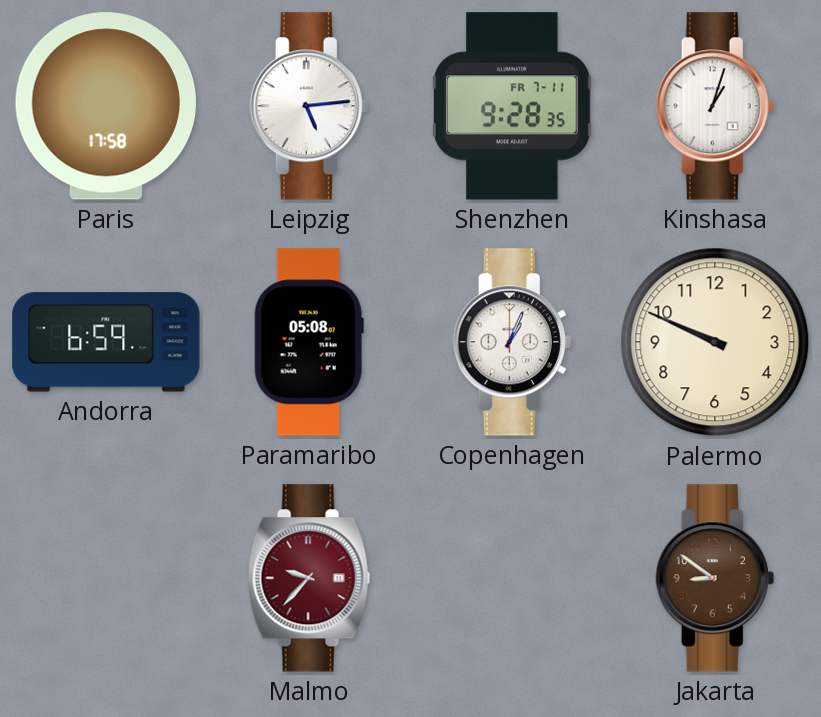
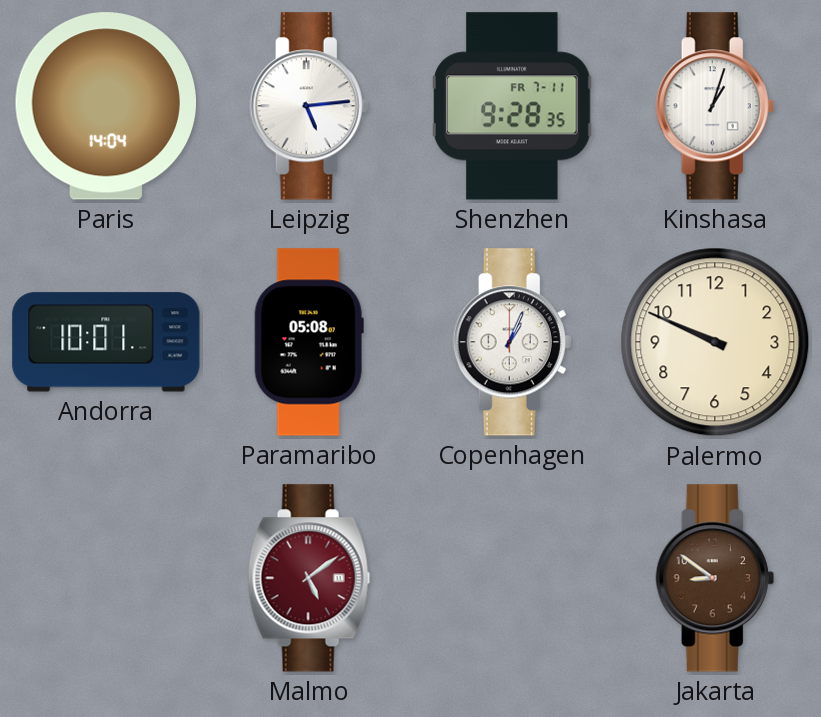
Paris: 17:58 -> 14:04 (106, 106)
Andorra: 6:59 -> 10:01 (106, 342)
Malmo: 9:37 -> 5:09 (309, 578)
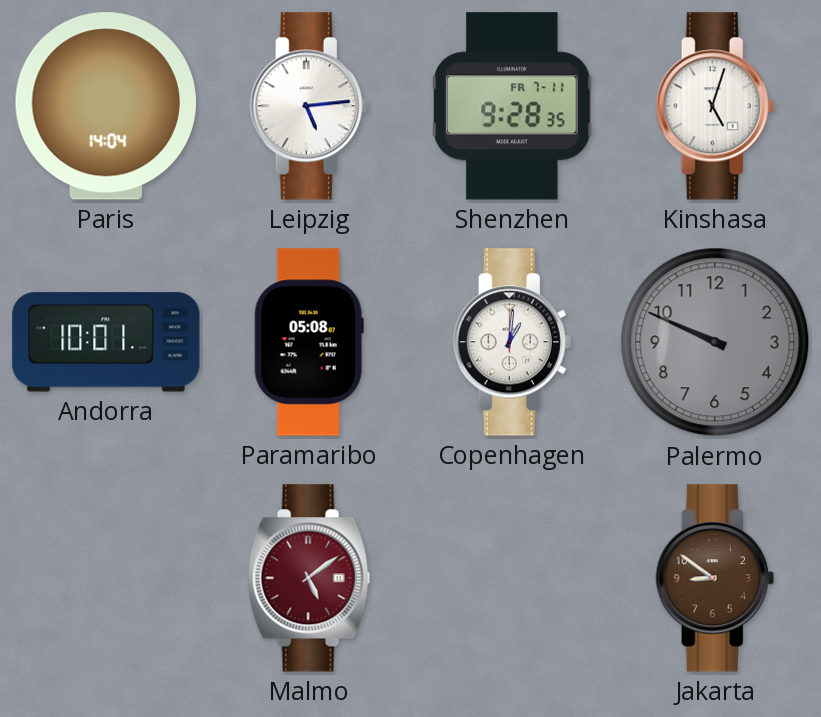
Kinshasa: 1:03 -> 5:03 (715, 106)
Copenhagen: 1:04 -> 1:01 (512, 342)
Palermo dial: cream -> grey (715, 342)
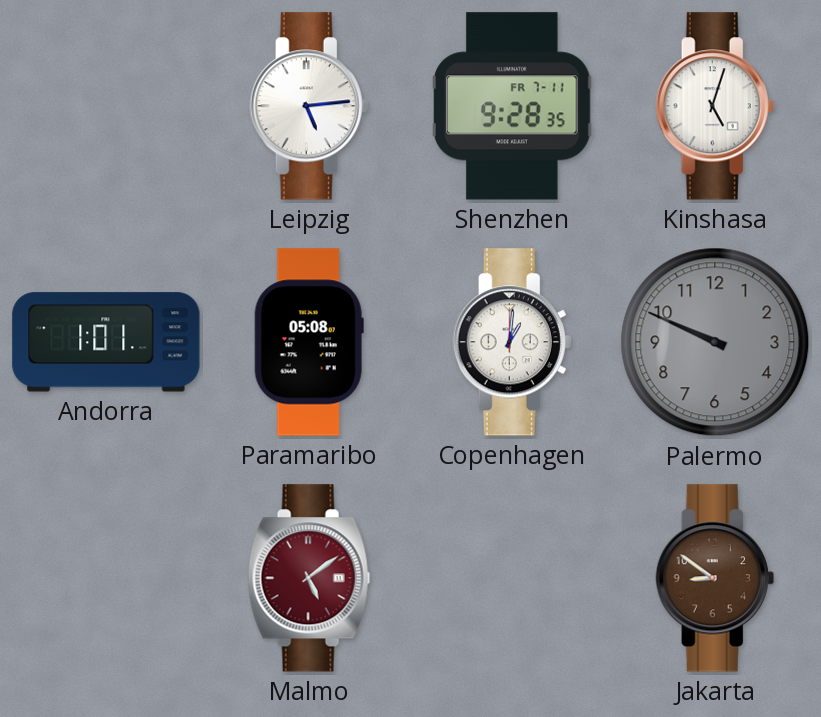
Paris: 14:04 -> none (106, 106)
Andorra: 10:01 -> 1:01 (106, 342)
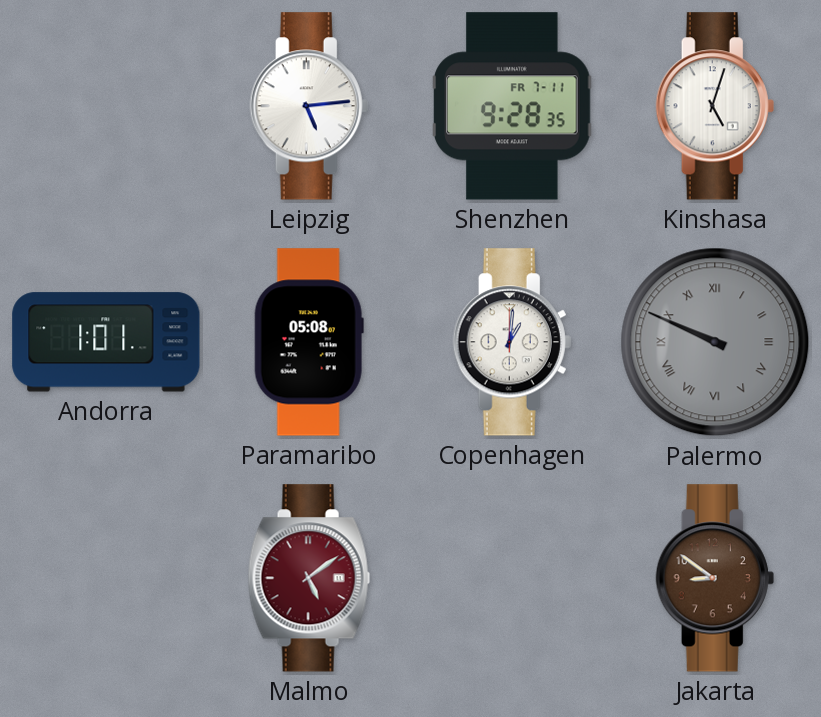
Palermo numerals: Arabic -> Roman (715, 342)
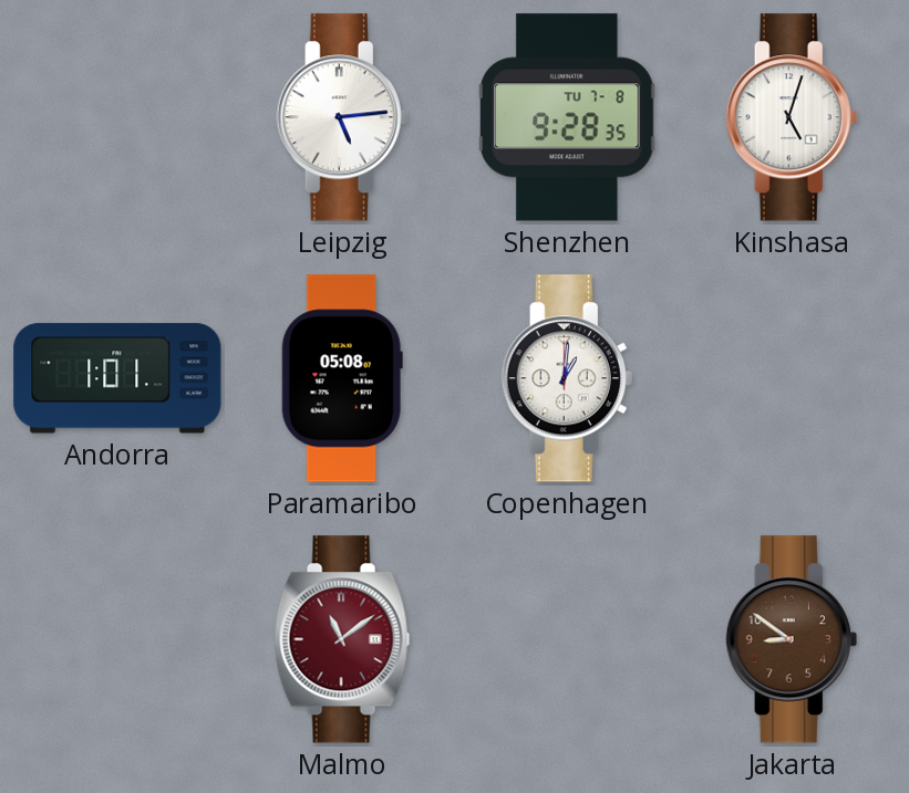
Shenzhen date: FR 7-11 -> TU 7-8 (567, 117)
Palermo: 9:49 -> none (715, 342)
Malmo: 5:09 -> 11:09 (342, 639)
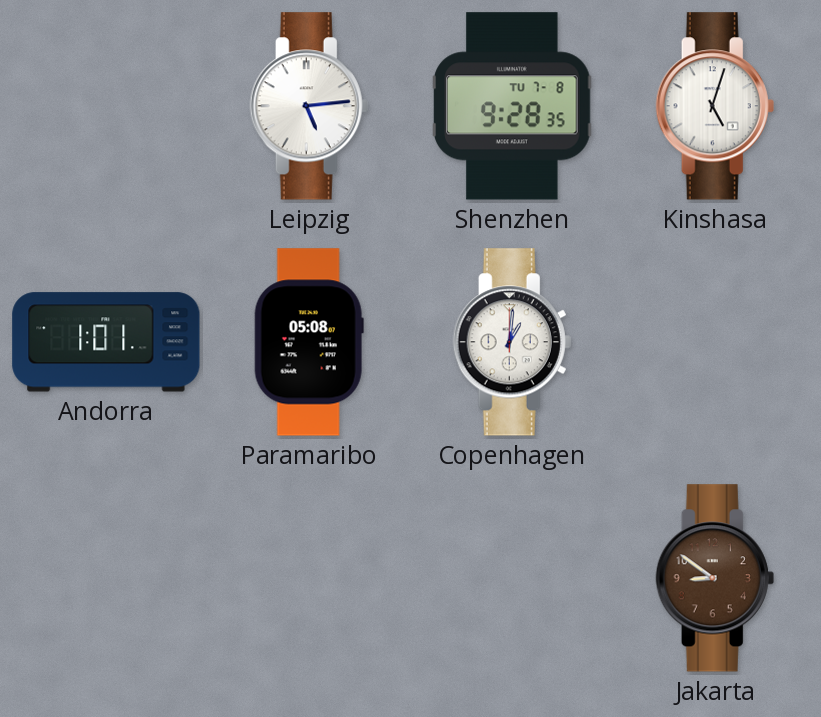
Malmo: 11:09 -> none (342, 639)
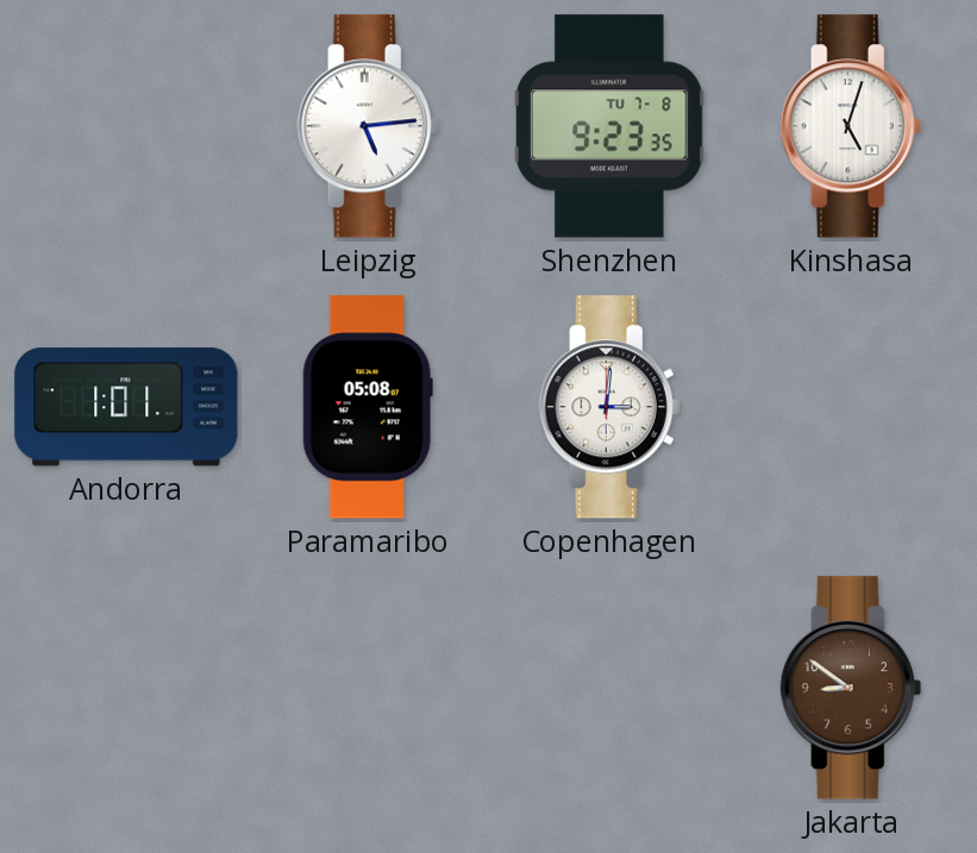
Shenzhen: 9:28 -> 9:23 (609, 126)
Copenhagen: 1:01 -> 3:01 (609, 407)
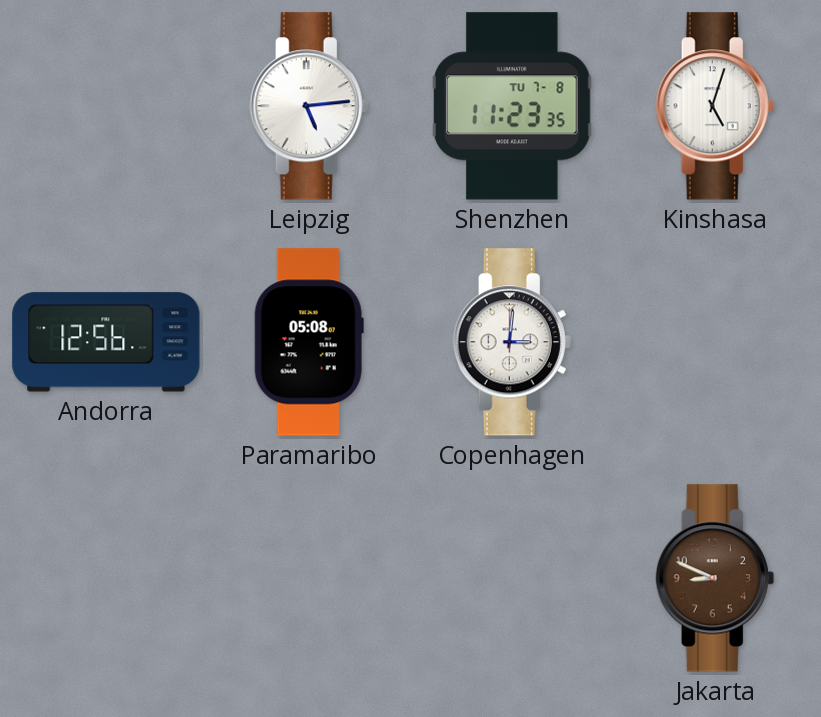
Shenzhen: 9:23 -> 11:23 (512, 106)
Andorra: 1:01 -> 12:56 (106, 342)
Jakarta: 8:51 -> 8:49 (715, 578)
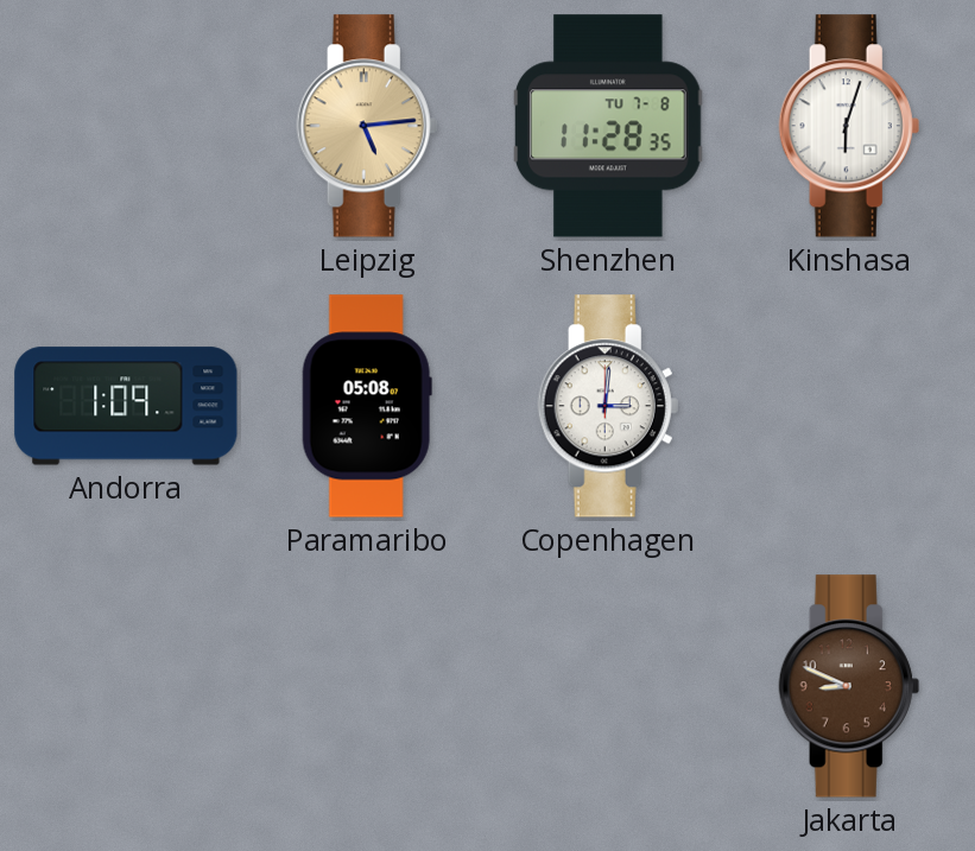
Leipzig dial: white -> champagne (367, 126)
Shenzhen: 11:23 -> 11:28 (608, 126)
Kinshasa: 5:03 -> 6:03 (849, 126)
Andorra: 12:56 -> 1:09 (126, 406)
